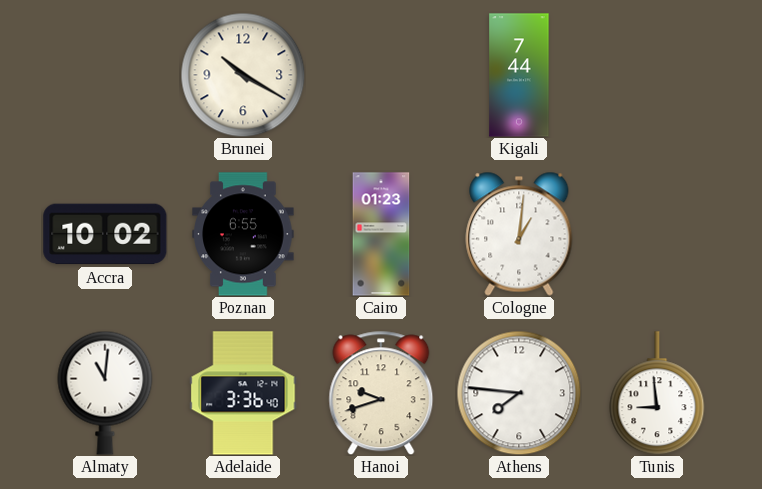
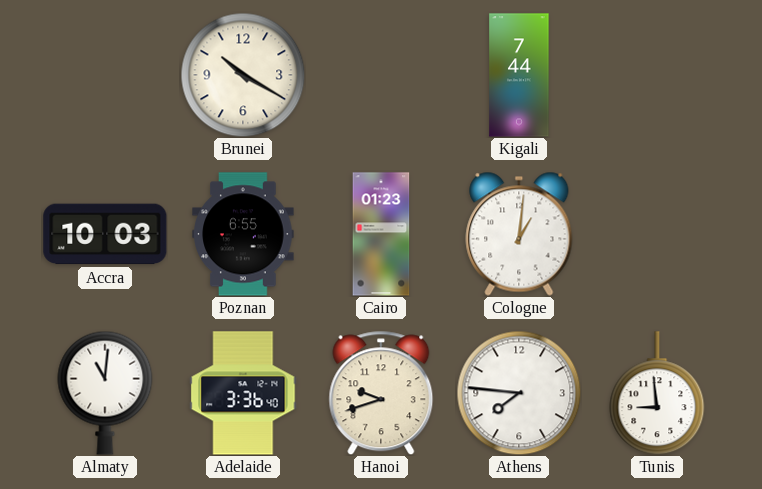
Accra: 10:02 -> 10:03 (105, 234)
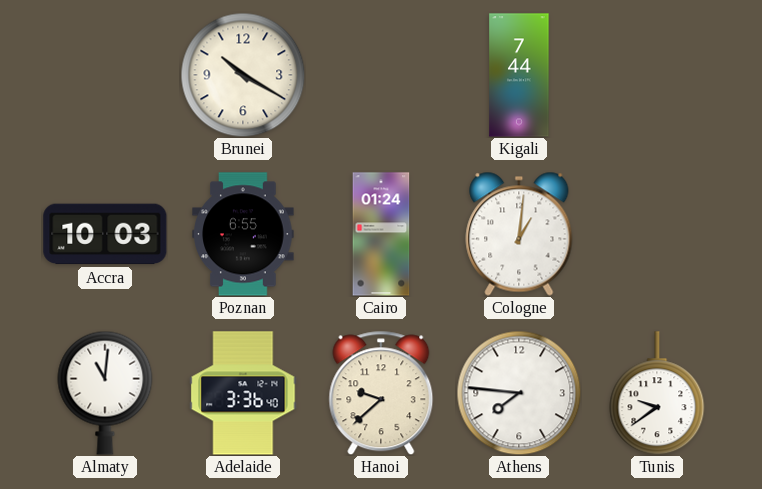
Cairo: 01:23 -> 01:24 (381, 234)
Hanoi: 9:42 -> 9:38 (381, 393)
Tunis: 8:59 -> 9:39 (657, 393)
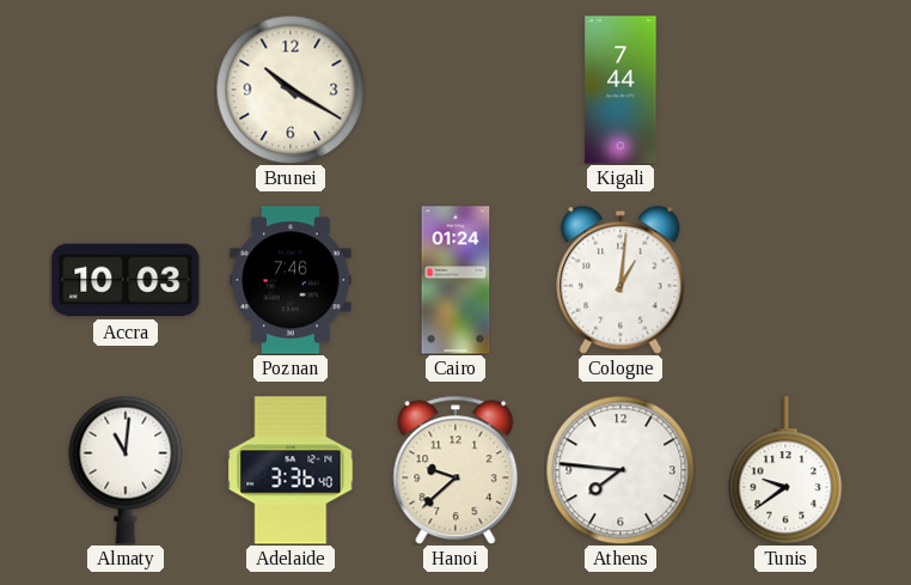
Poznan: 6:55 -> 7:46 (291, 280)
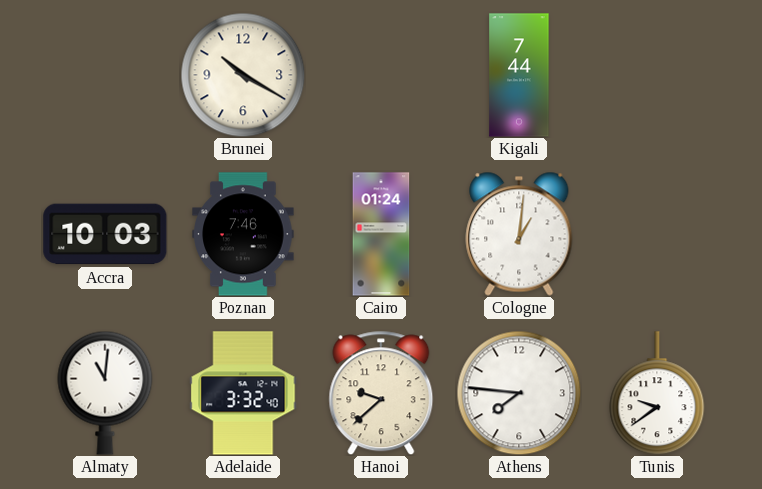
Adelaide: 3:36 -> 3:32 (243, 393)
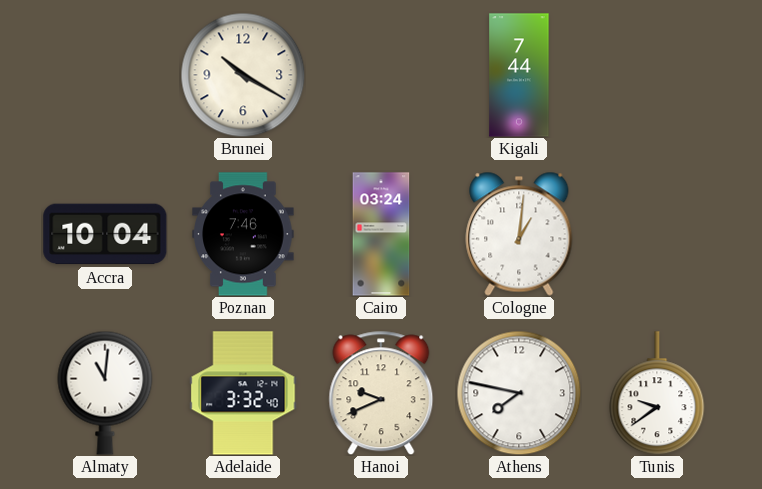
Accra: 10:03 -> 10:04 (105, 234)
Cairo: 01:24 -> 03:24 (381, 234)
Hanoi: 9:38 -> 9:41 (381, 393)
Athens: 7:46 -> 7:47 (519, 393)
